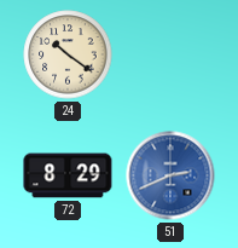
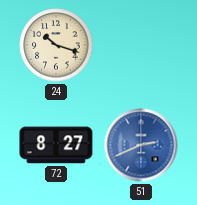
24: 10:21 -> 10:18 (56, 45)
72: 8:29 -> 8:27 (56, 145)
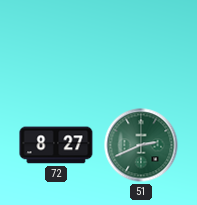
24: 10:18 -> none (56, 45)
51 dial: blue -> green (141, 145)
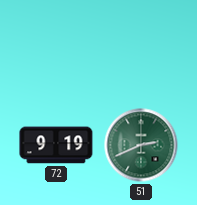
72: 8:27 -> 9:19 (56, 145)
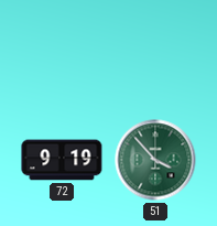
51: 2:41 -> 3:53 (155, 160)
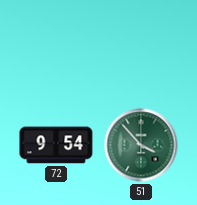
72: 9:19 -> 9:54 (56, 145)
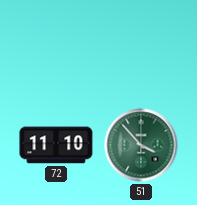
72: 9:54 -> 11:10 (56, 145)
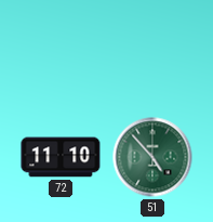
51: 3:53 -> 4:53 (152, 157)
